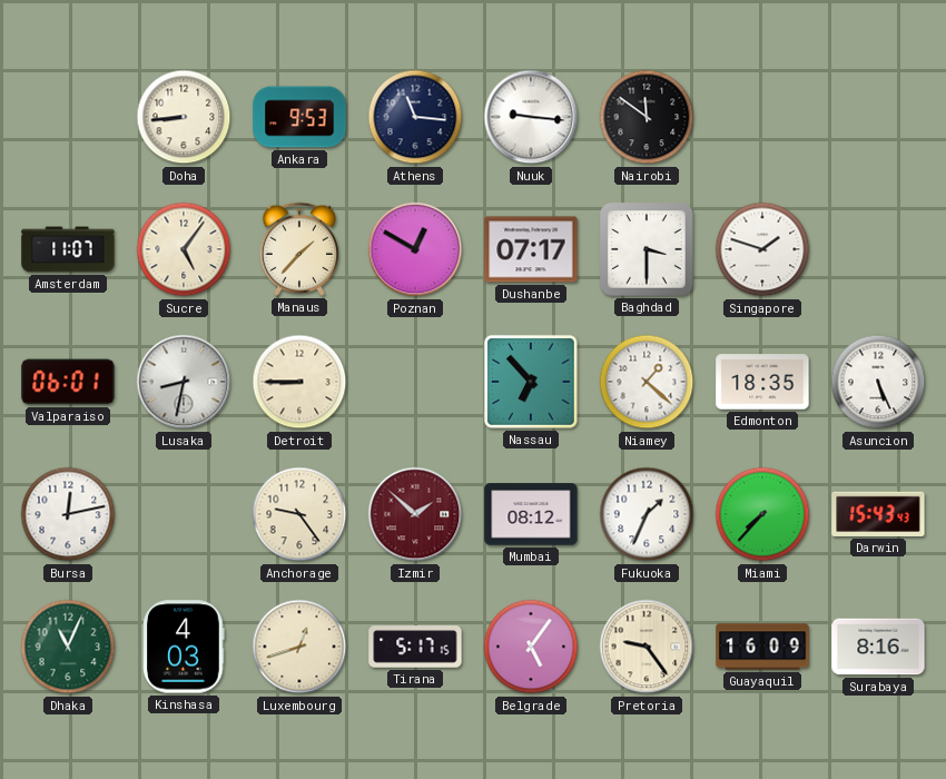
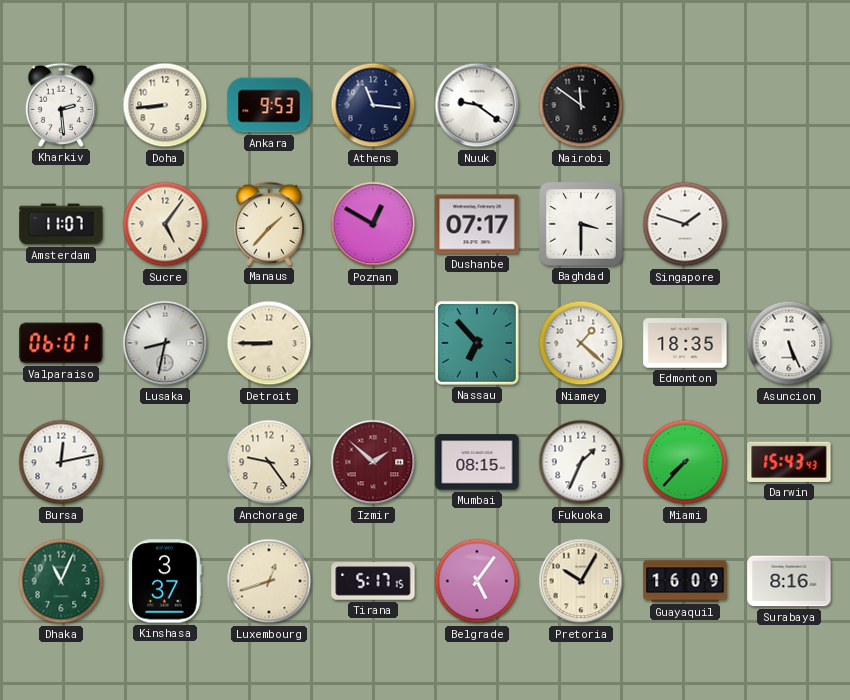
Kharkiv: none -> 2:29 (60, 105)
Nuuk: 9:16 -> 9:21 (477, 105)
Mumbai: 08:12 -> 08:15 (477, 462)
Kinshasa: 4:03 -> 3:37 (165, 581)
Pretoria: 9:24 -> 10:05 (581, 581)
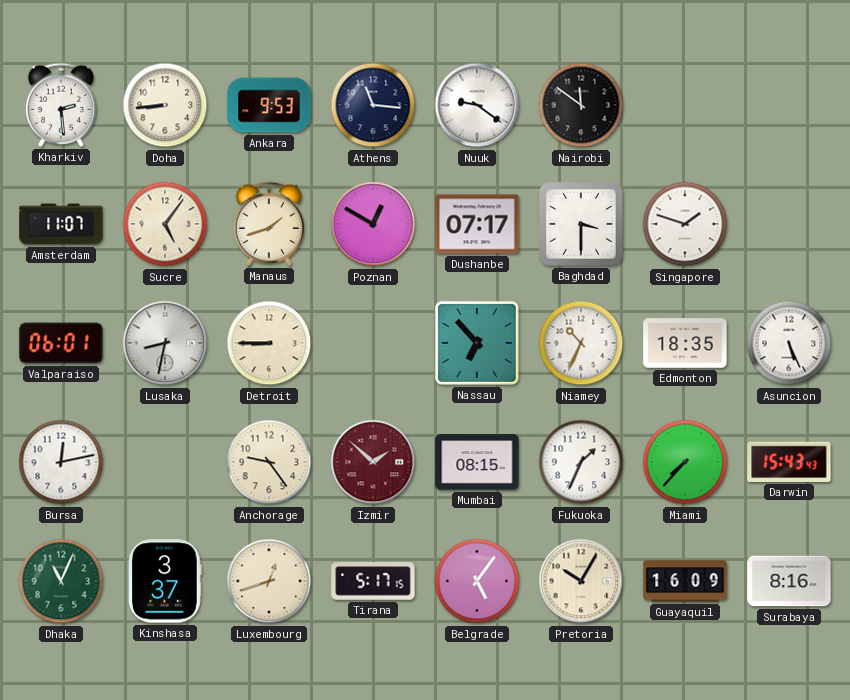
Manaus: 1:37 -> 1:42 (268, 224)
Niamey: 1:22 -> 10:34 (581, 343)
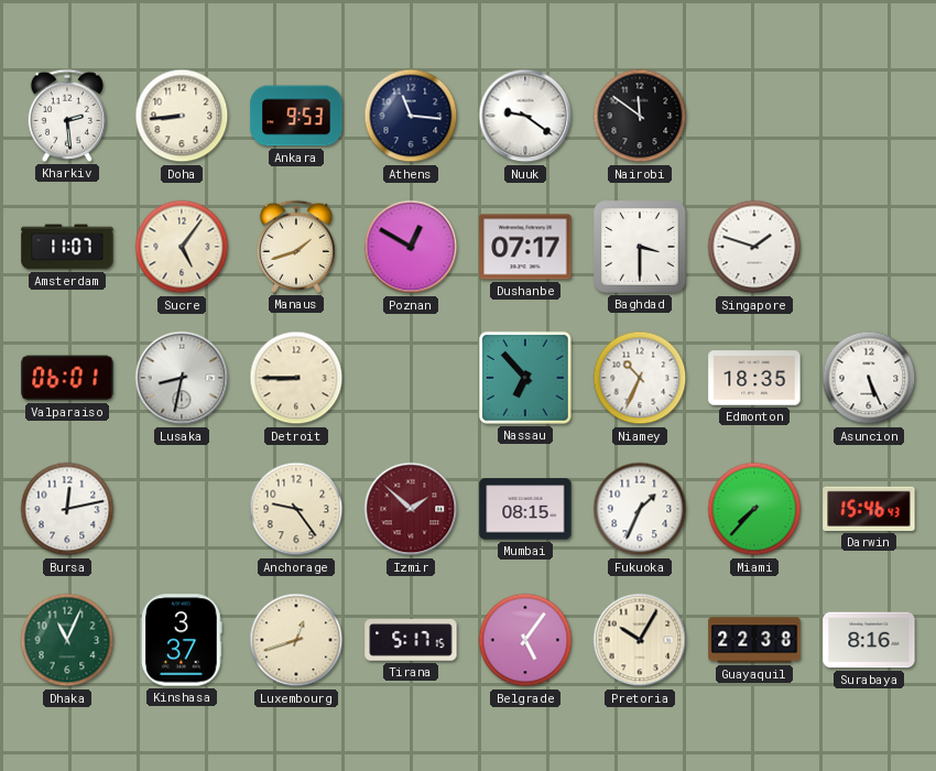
Darwin: 15:43 -> 15:46 (869, 509)
Guayaquil: 16:09 -> 22:38 (754, 640)
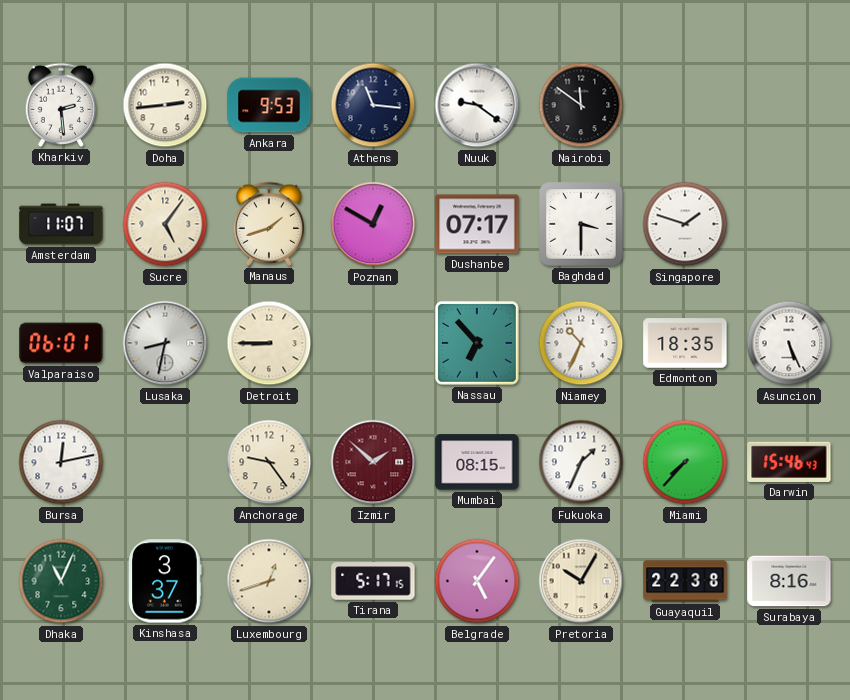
Doha: 8:44 -> 2:44 (165, 105)
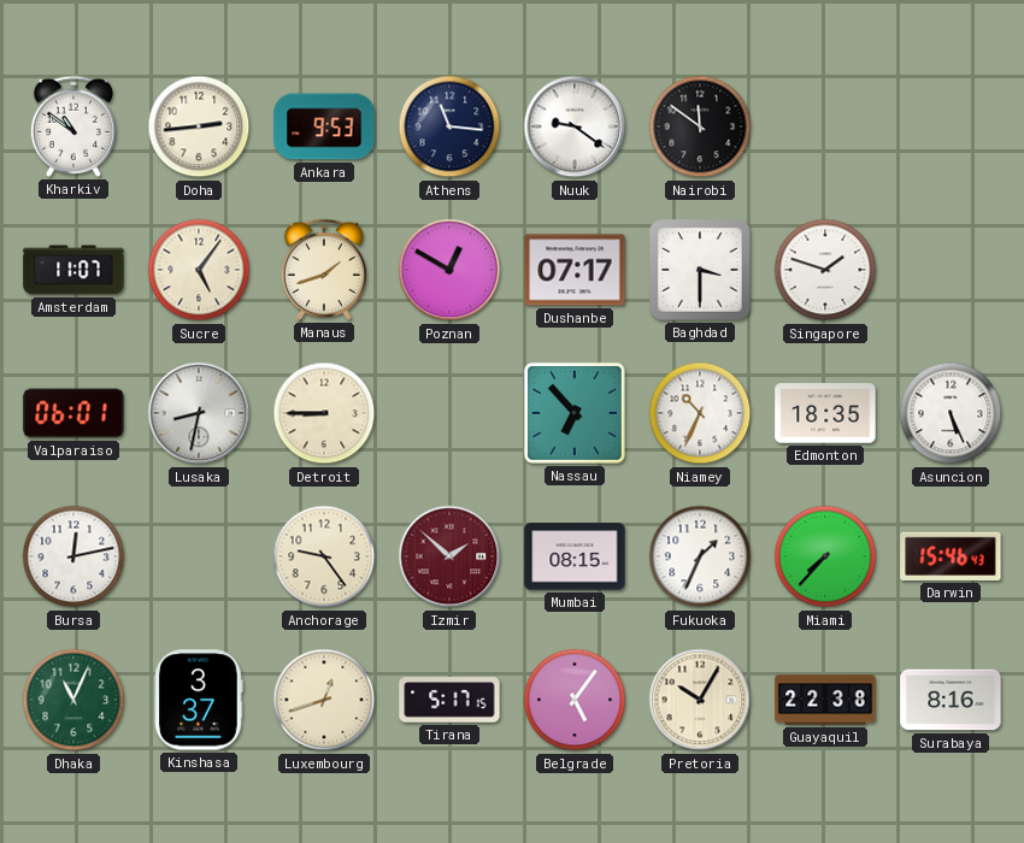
Kharkiv: 2:29 -> 10:51 (72, 126)
